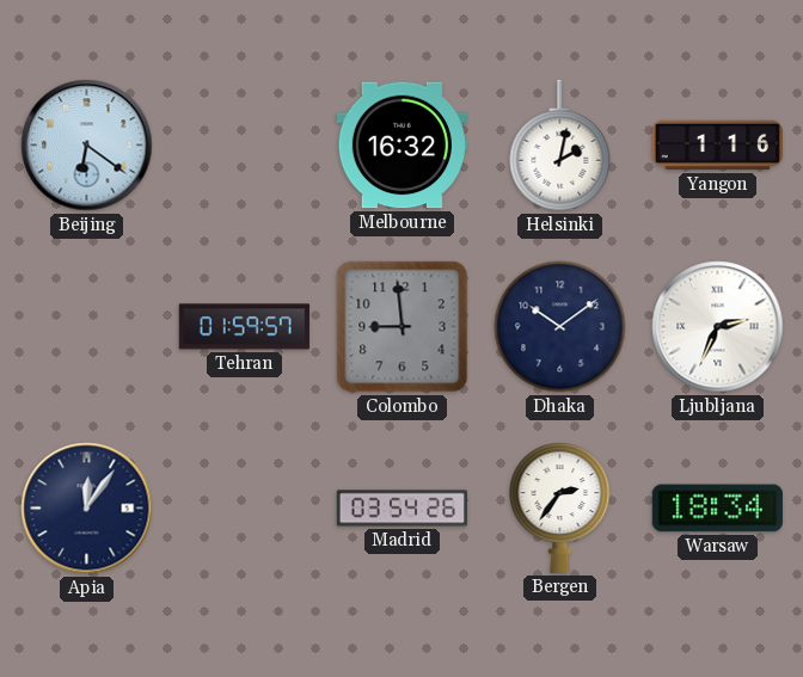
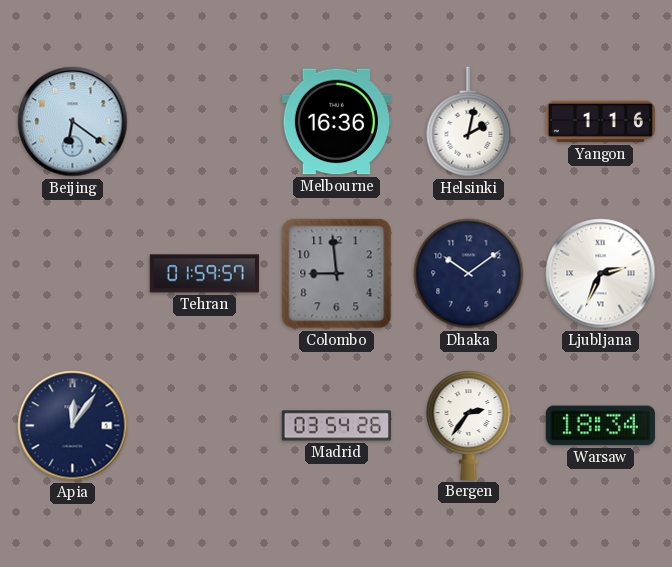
Melbourne: 16:32 -> 16:36 (336, 122)
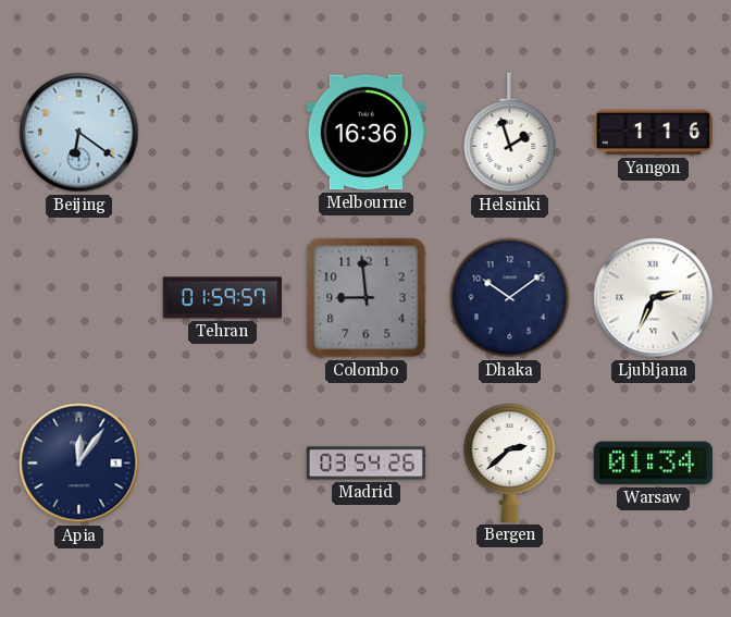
Helsinki: 2:02 -> 1:57 (510, 133)
Bergen: 2:36 -> 2:38 (510, 464)
Warsaw: 18:34 -> 01:34 (653, 464)
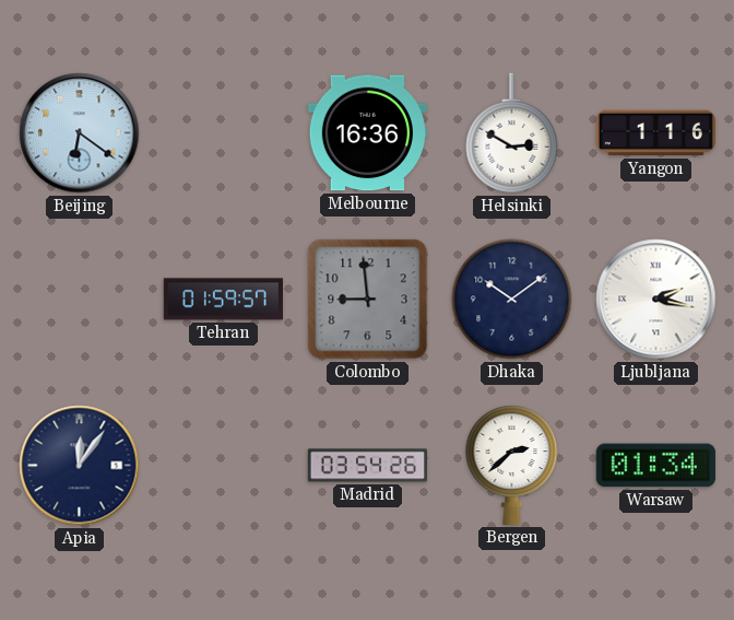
Helsinki: 1:57 -> 2:50 (512, 133)
Ljubljana: 2:34 -> 2:17 (656, 300)
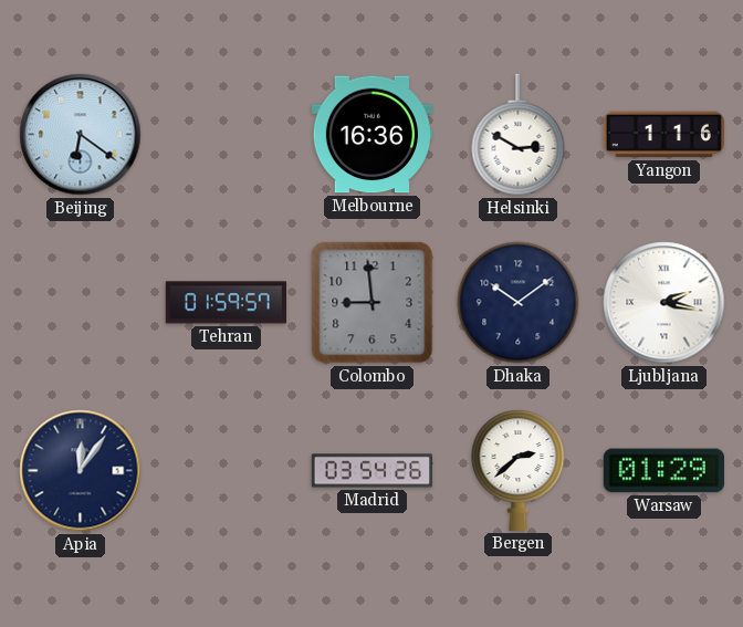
Warsaw: 01:34 -> 01:29 (663, 471)
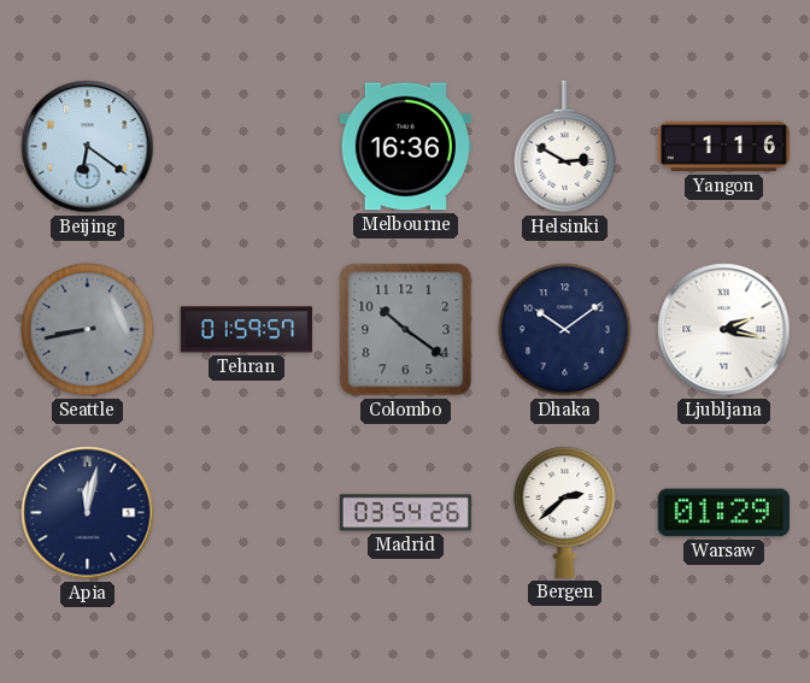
Seattle: none -> 8:43 (88, 330)
Colombo: 8:59 -> 10:21 (406, 330)
Apia: 12:06 -> 12:02 (88, 513)
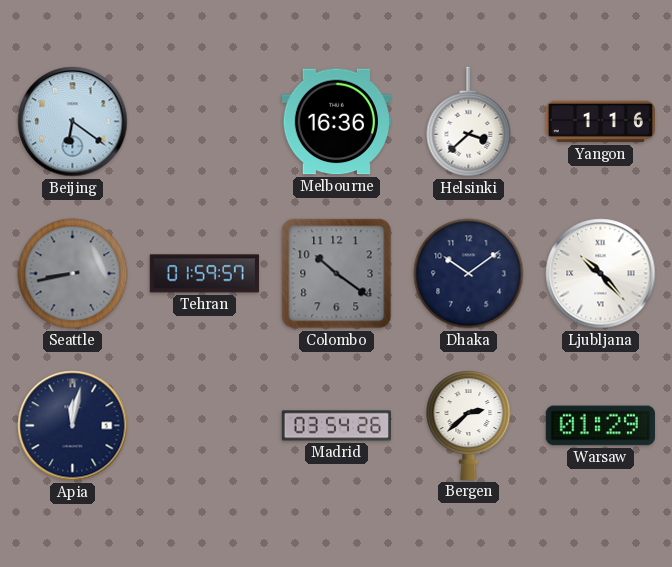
Helsinki: 2:50 -> 3:38 (469, 122)
Ljubljana: 2:17 -> 10:23 (601, 274)
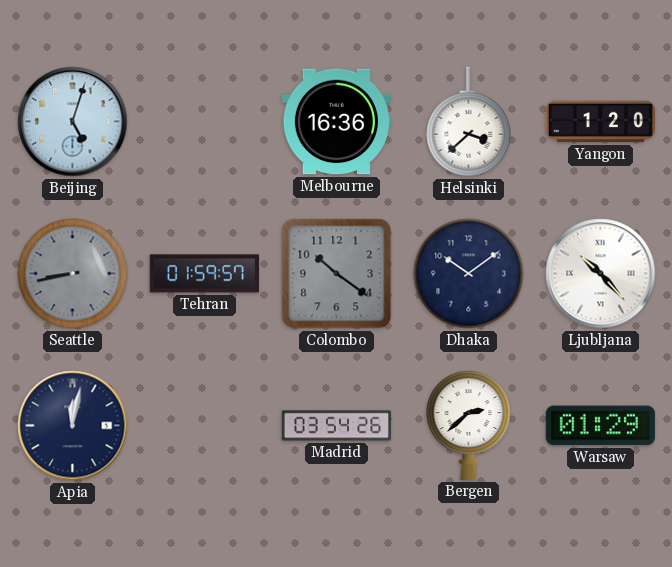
Beijing: 6:21 -> 5:03 (73, 122)
Yangon: 1:16 -> 1:20 (600, 122)
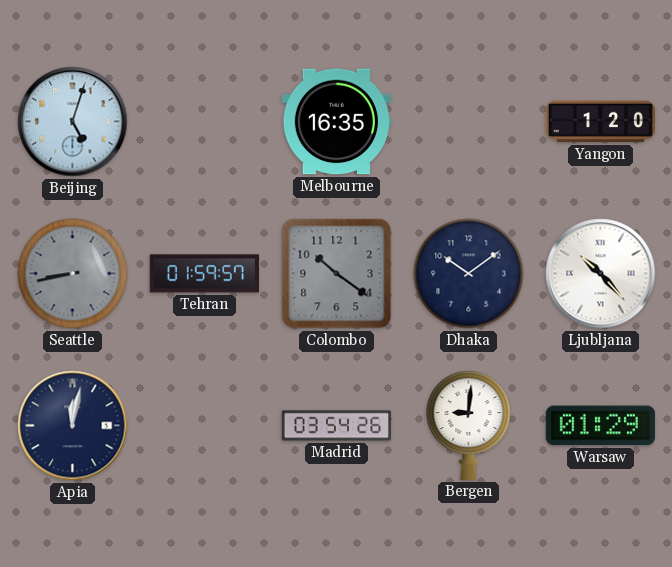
Melbourne: 16:36 -> 16:35 (336, 122)
Helsinki: 3:38 -> none (469, 122)
Bergen: 2:38 -> 9:01 (469, 426)
